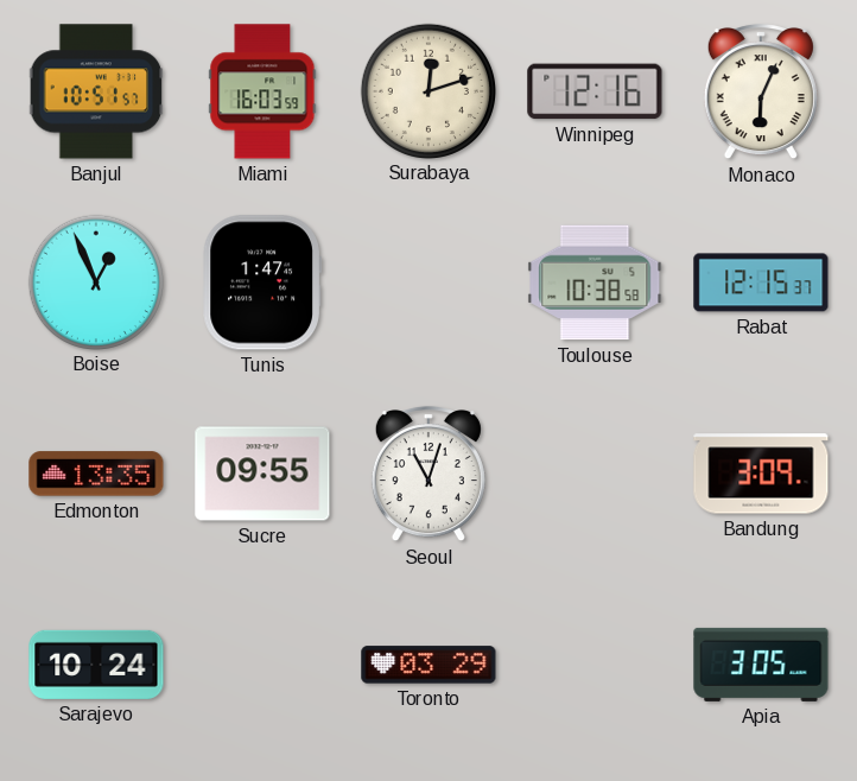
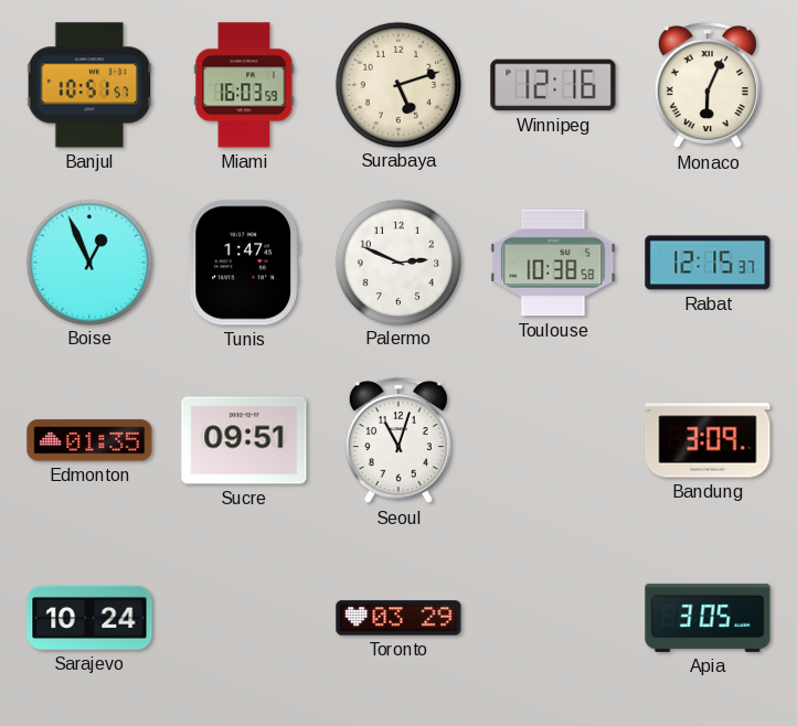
Surabaya: 12:12 -> 5:12 (397, 84)
Palermo: none -> 2:49 (397, 261)
Edmonton: 13:35 -> 01:35 (89, 440)
Sucre: 09:55 -> 09:51 (244, 440)
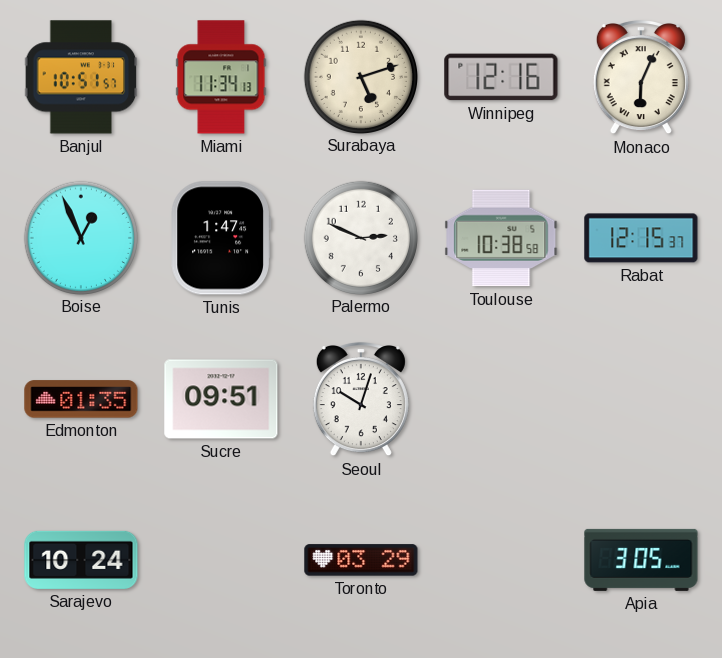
Miami: 16:03 -> 11:34 (221, 77)
Seoul: 11:03 -> 10:03 (361, 399)
Bandung: 3:09 -> none (708, 440)
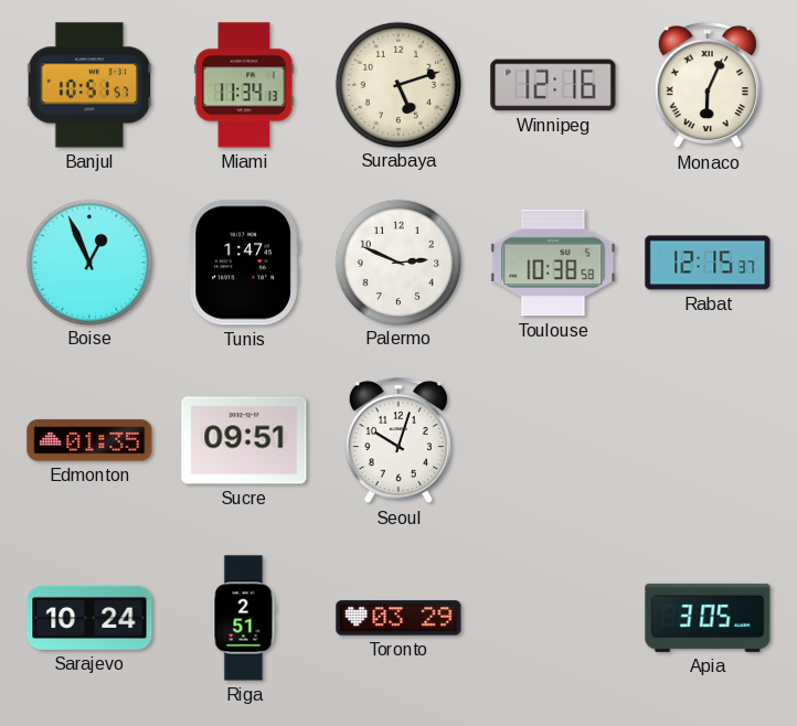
Riga: none -> 2:51 (244, 618)
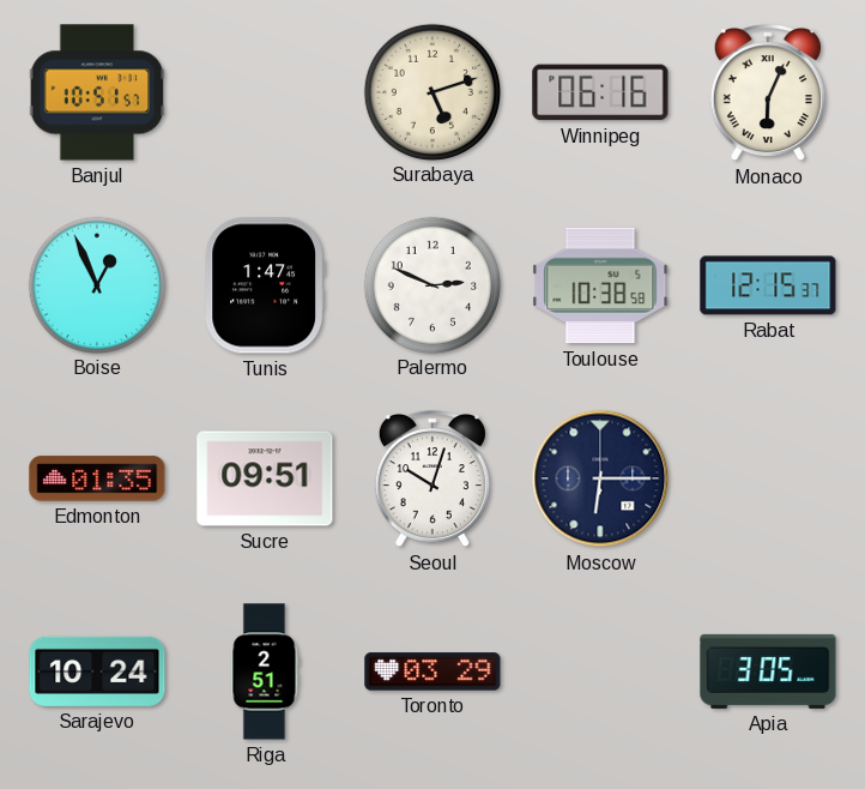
Miami: 11:34 -> none (244, 85)
Winnipeg: 12:16 -> 06:16 (600, 92)
Moscow: none -> 6:15 (600, 478)
